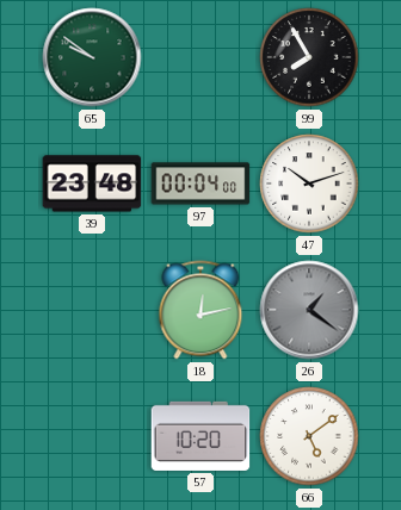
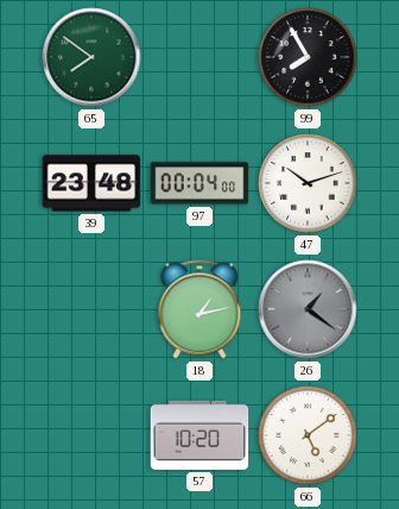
65: 9:51 -> 7:51 (91, 57)
18: 12:13 -> 1:13 (199, 309)
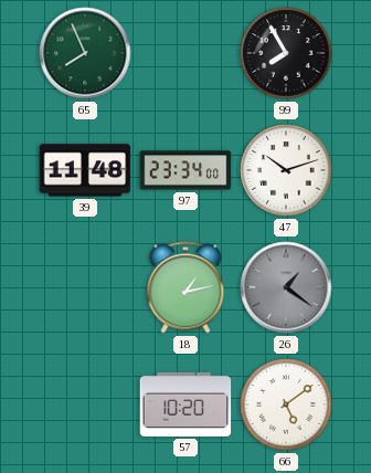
65: 7:51 -> 7:56 (85, 53)
39: 23:48 -> 11:48 (85, 170)
97: 00:04 -> 23:34 (185, 170)
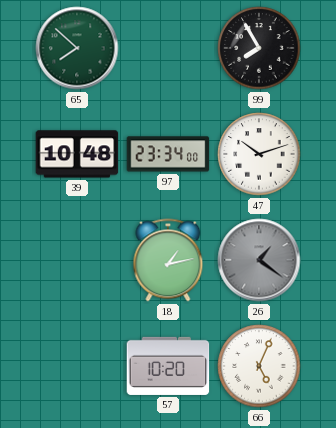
65: 7:56 -> 7:52 (77, 48)
39: 11:48 -> 10:48 (77, 154)
66: 5:09 -> 5:04 (259, 366)
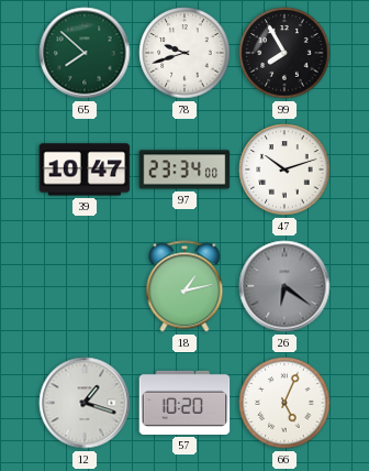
78: none -> 9:42 (185, 53)
39: 10:48 -> 10:47 (85, 169)
26: 1:21 -> 6:21 (284, 286)
12: none -> 1:18 (85, 403)
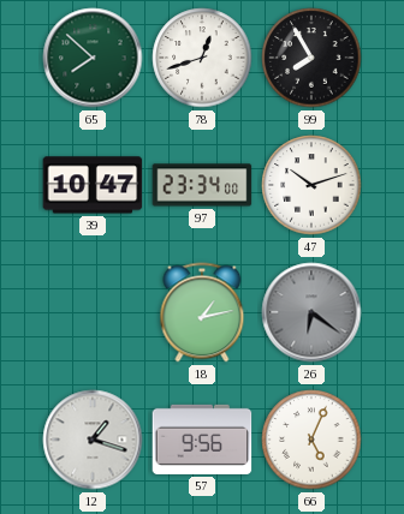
78: 9:42 -> 12:42 (202, 58)
57: 10:20 -> 9:56 (202, 440)
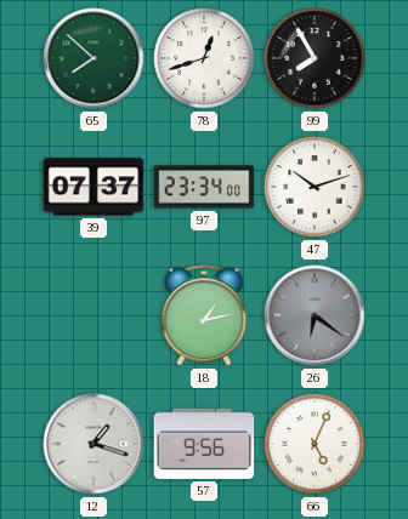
39: 10:47 -> 07:37 (93, 187)
